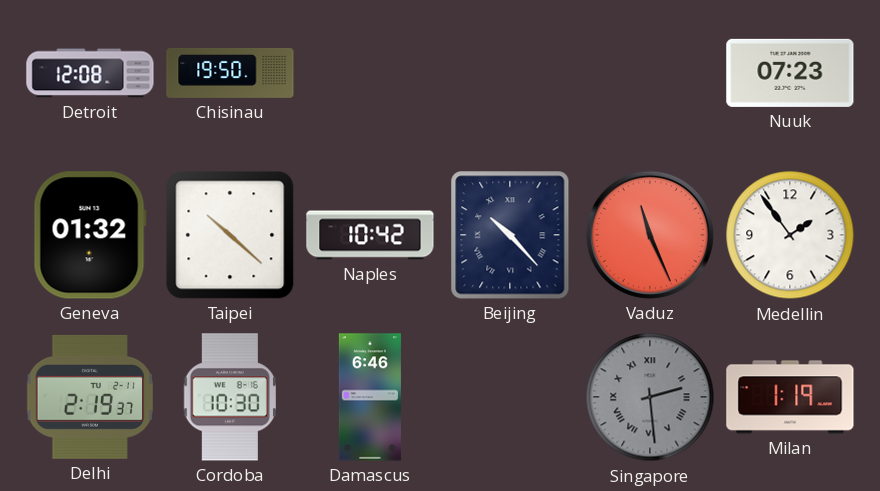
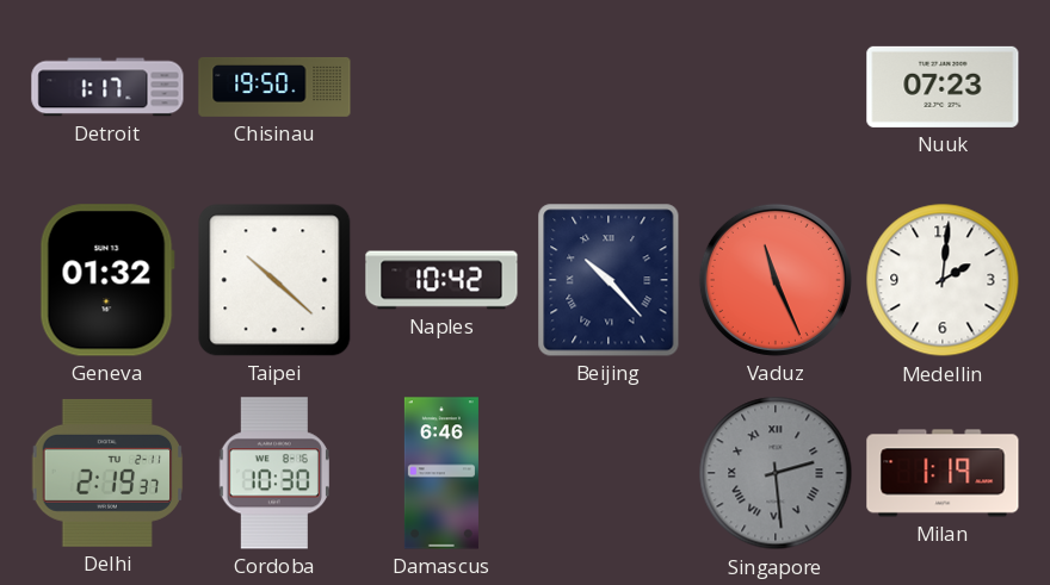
Detroit: 12:08 -> 1:17 (107, 87)
Medellin: 1:54 -> 2:01 (943, 280)
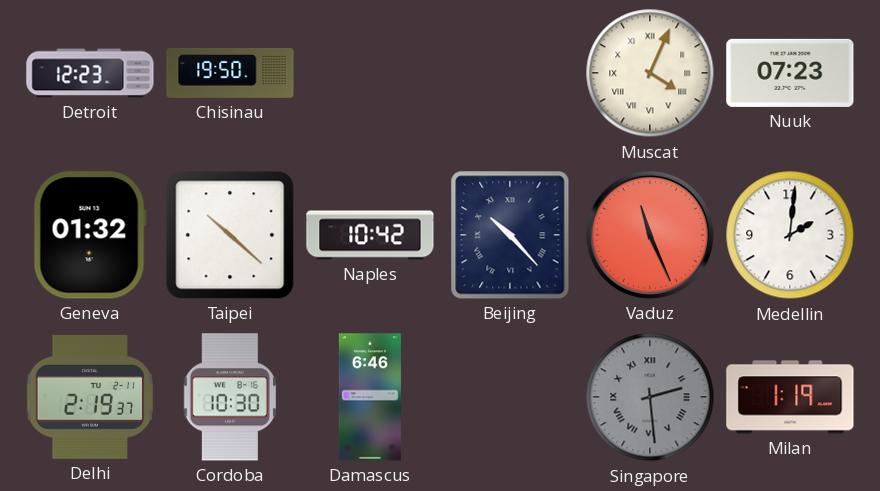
Detroit: 1:17 -> 12:23 (90, 73)
Muscat: none -> 4:04 (650, 73)
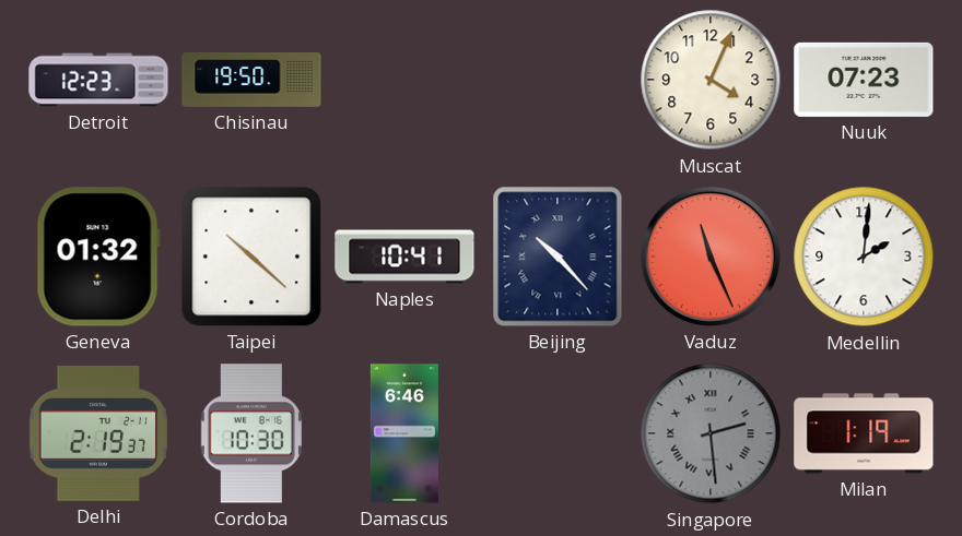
Muscat numerals: Roman -> Arabic (711, 80)
Naples: 10:42 -> 10:41 (404, 257)
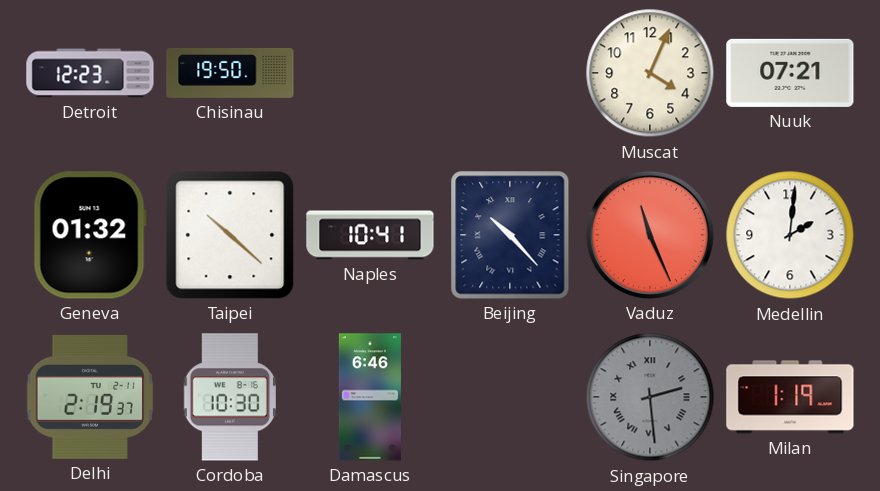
Nuuk: 07:23 -> 07:21 (790, 73)
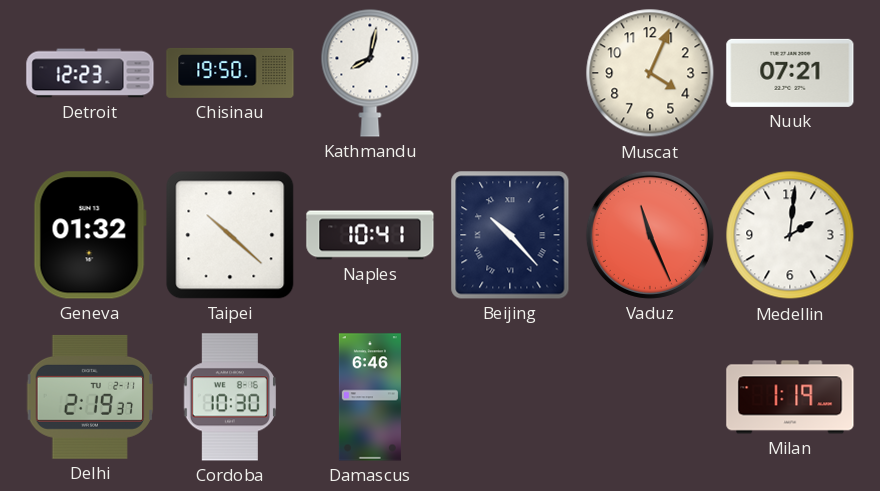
Kathmandu: none -> 8:02 (370, 73)
Singapore: 2:29 -> none (650, 397)
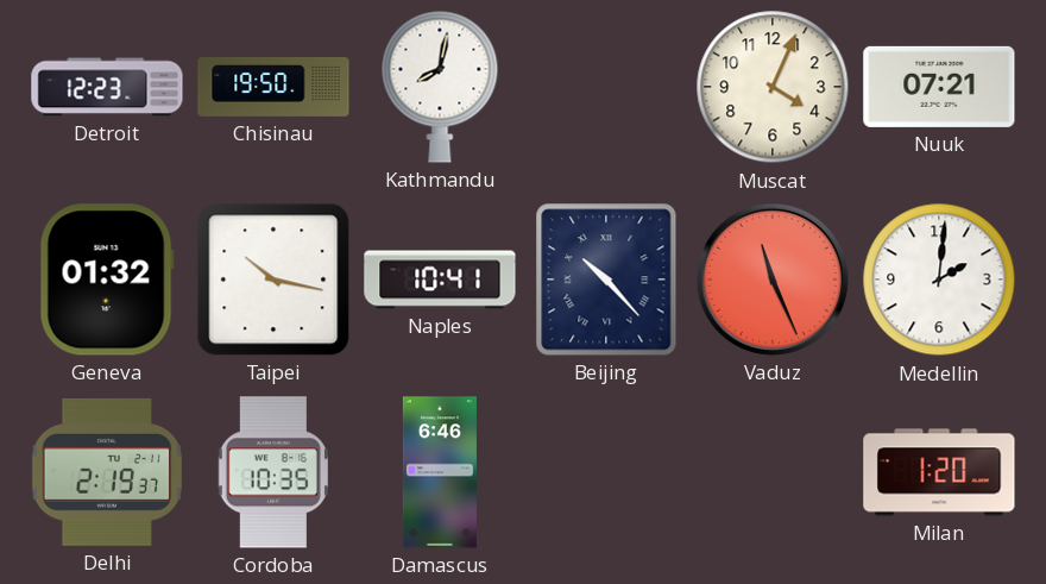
Taipei: 10:22 -> 10:17 (273, 280)
Cordoba: 10:30 -> 10:35 (273, 472)
Milan: 1:19 -> 1:20 (939, 472)
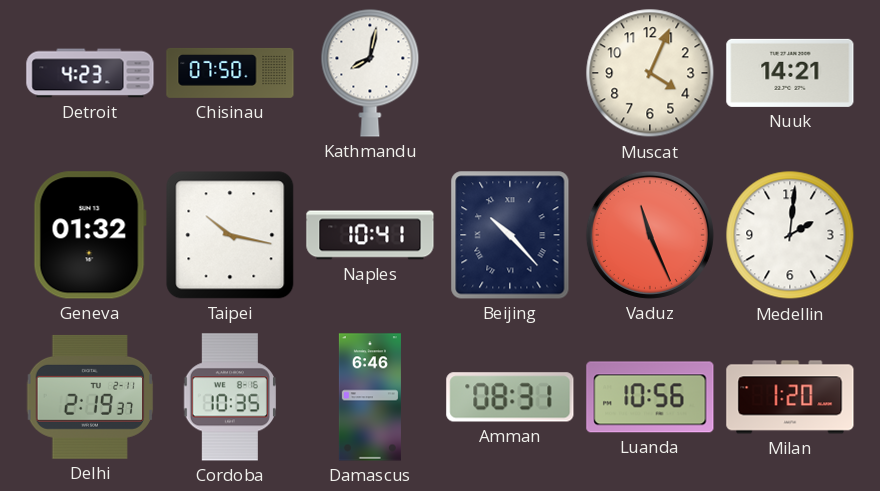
Detroit: 12:23 -> 4:23 (90, 73)
Chisinau: 19:50 -> 07:50 (230, 73)
Nuuk: 07:21 -> 14:21 (790, 73)
Amman: none -> 08:31 (510, 397)
Luanda: none -> 10:56 (650, 397)
